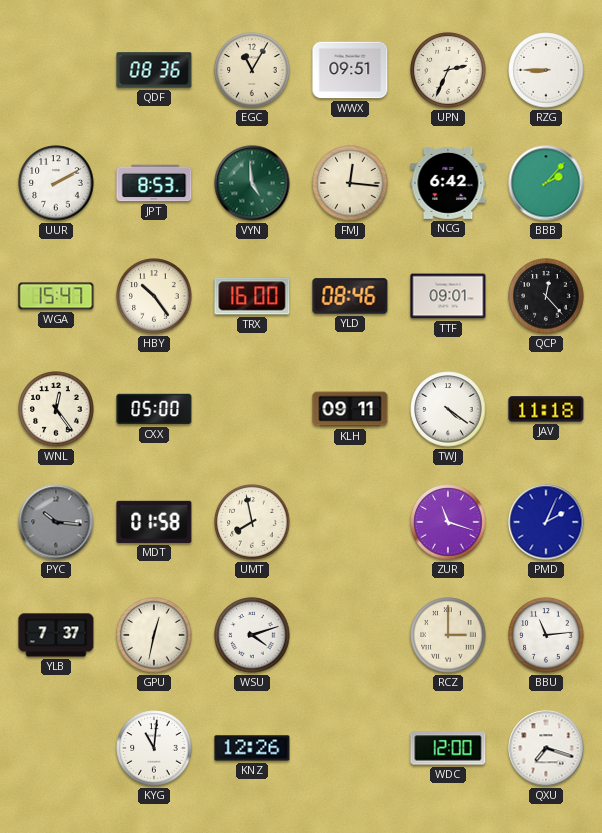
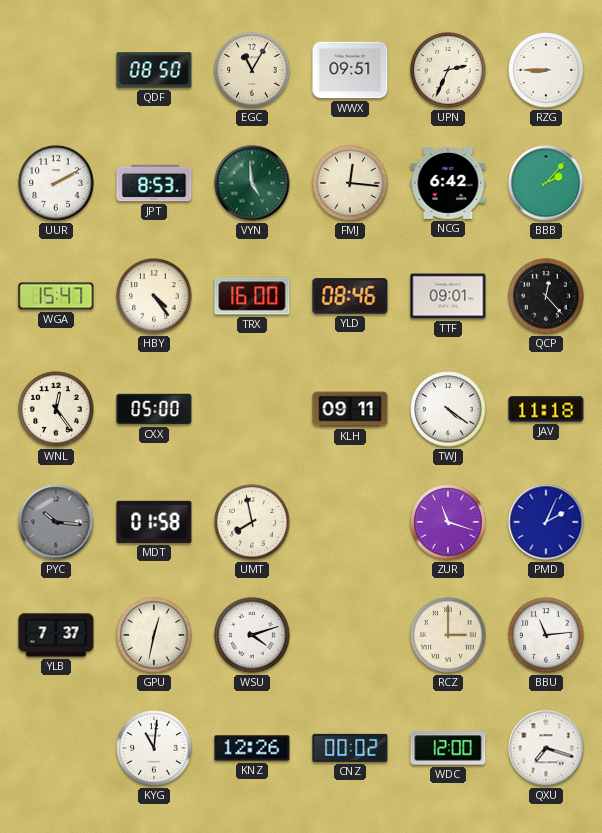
QDF: 08:36 -> 08:50 (154, 70)
HBY: 10:24 -> 4:24 (154, 296)
CNZ: none -> 00:02 (350, 748)
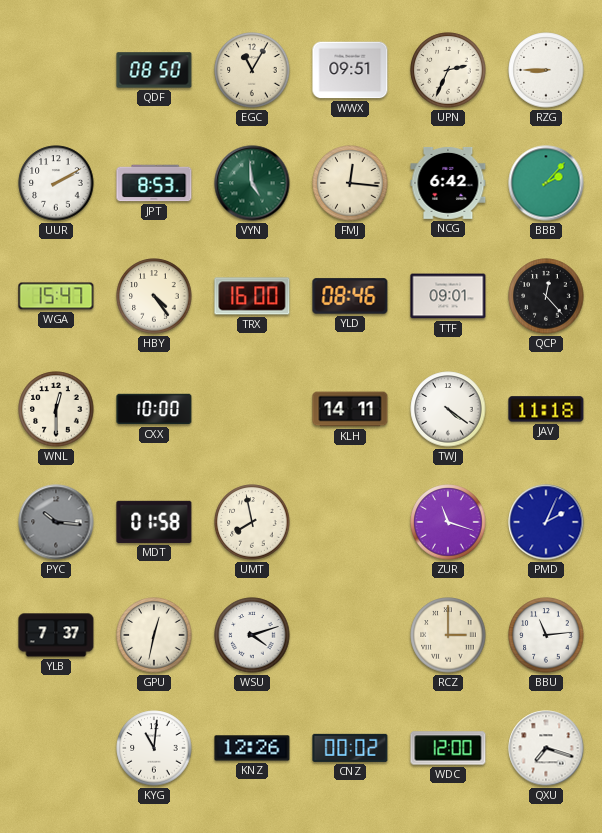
WNL: 12:24 -> 12:30 (56, 409)
CXX: 05:00 -> 10:00 (154, 409)
KLH: 09:11 -> 14:11 (350, 409)
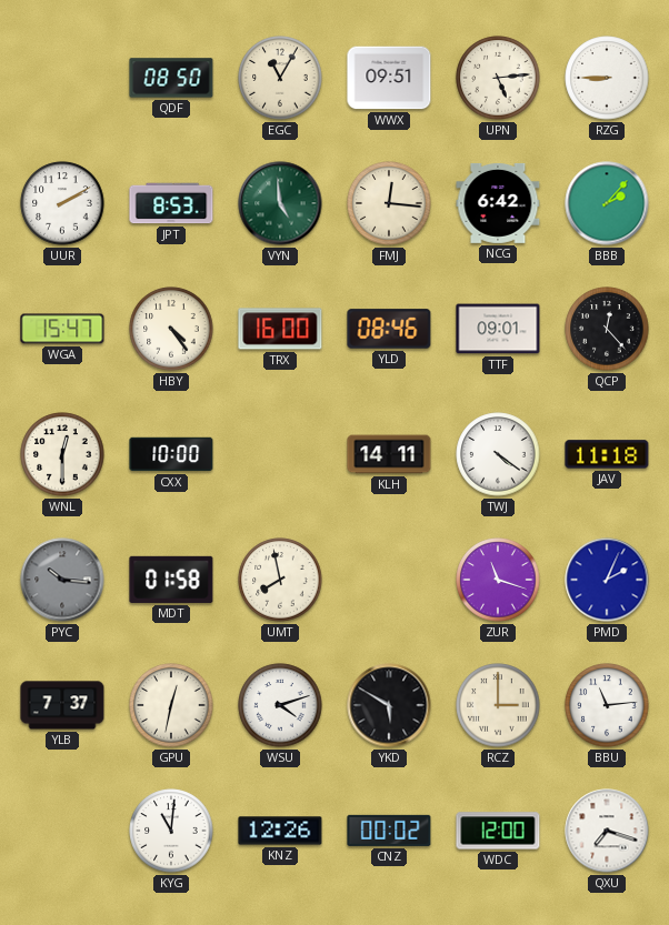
UPN: 2:34 -> 5:14 (498, 78)
YKD: none -> 5:50 (389, 705)
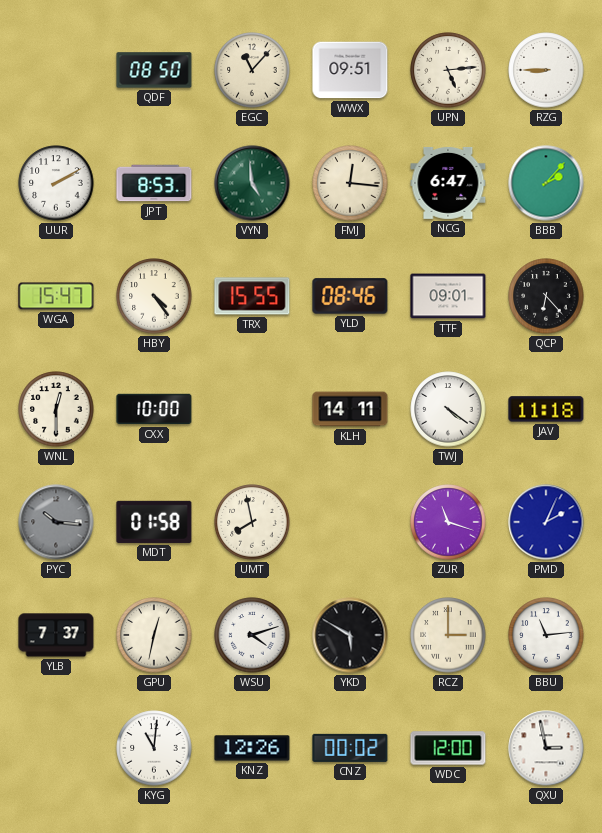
EGC: 11:05 -> 11:07 (252, 70)
NCG: 6:42 -> 6:47 (448, 183)
TRX: 16:00 -> 15:55 (252, 296)
QCP: 12:23 -> 6:23 (546, 296)
QXU: 7:18 -> 2:58 (546, 748)
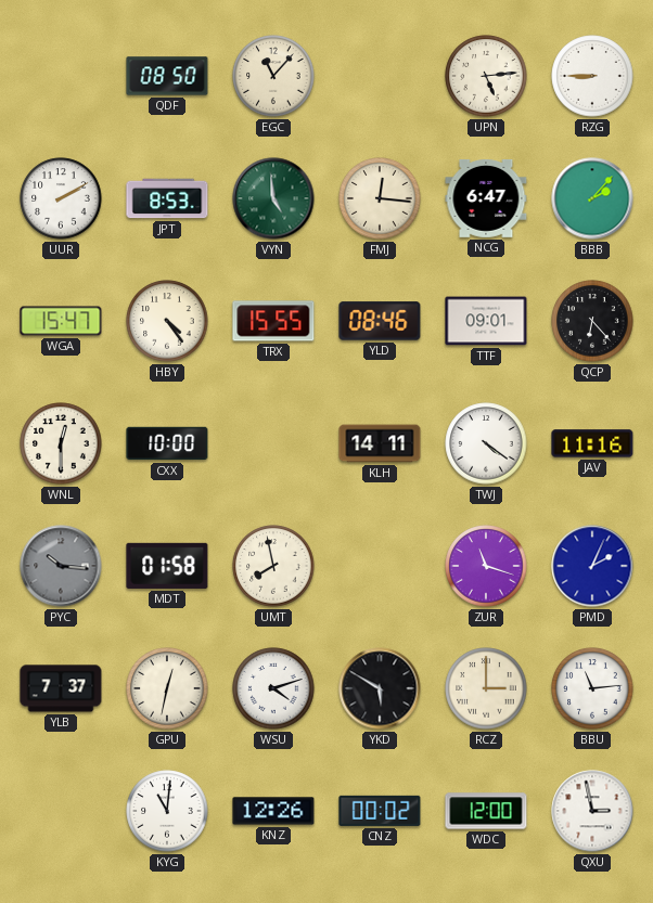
WWX: 09:51 -> none (350, 70)
JAV: 11:18 -> 11:16 (592, 443)
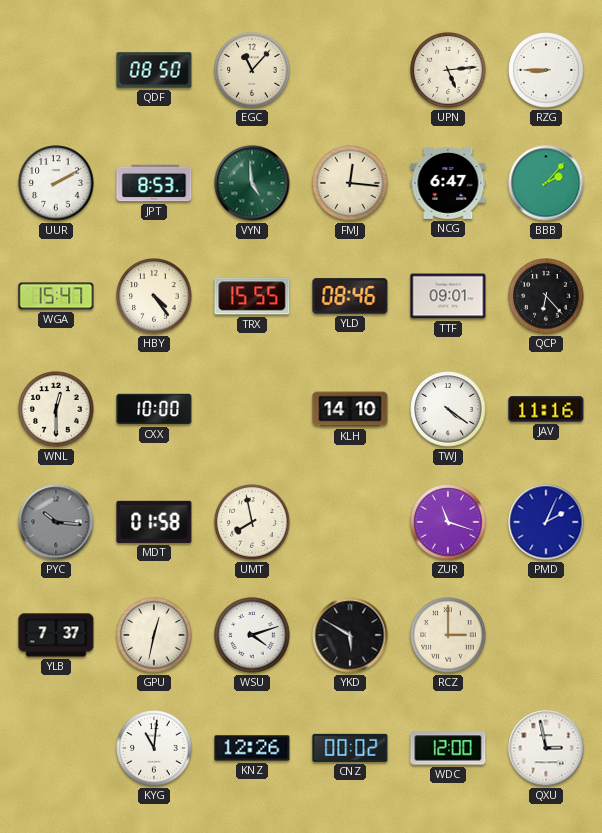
KLH: 14:11 -> 14:10 (350, 409)
BBU: 11:14 -> none (592, 688)
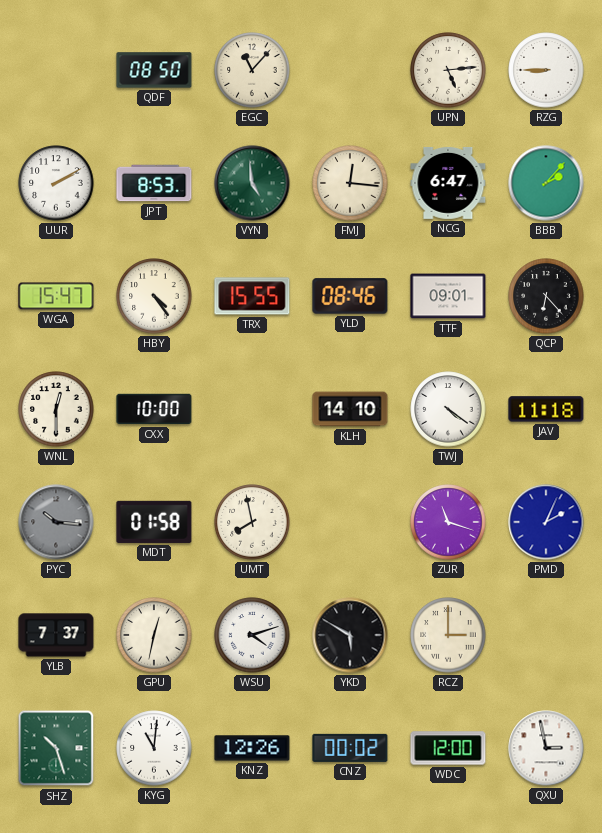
JAV: 11:16 -> 11:18 (546, 409)
SHZ: none -> 10:27 (56, 748)
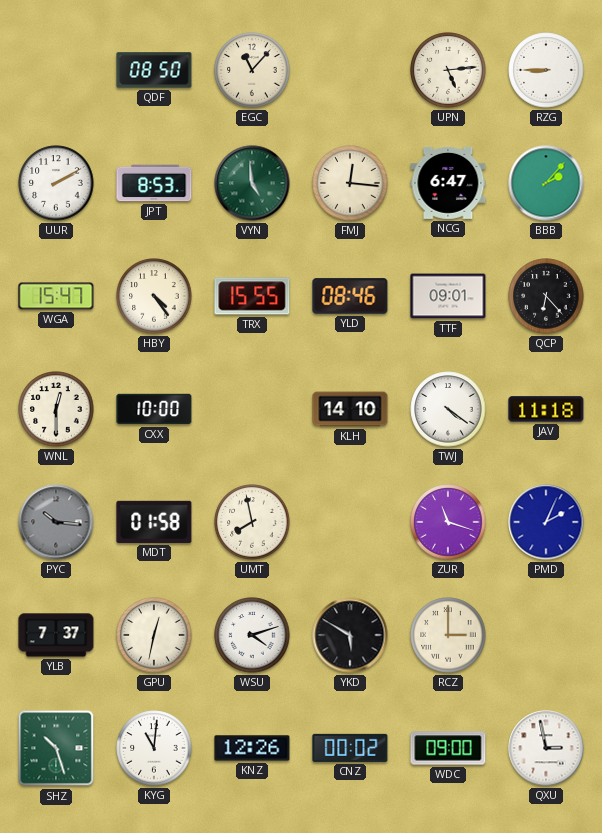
WDC: 12:00 -> 09:00 (448, 748)
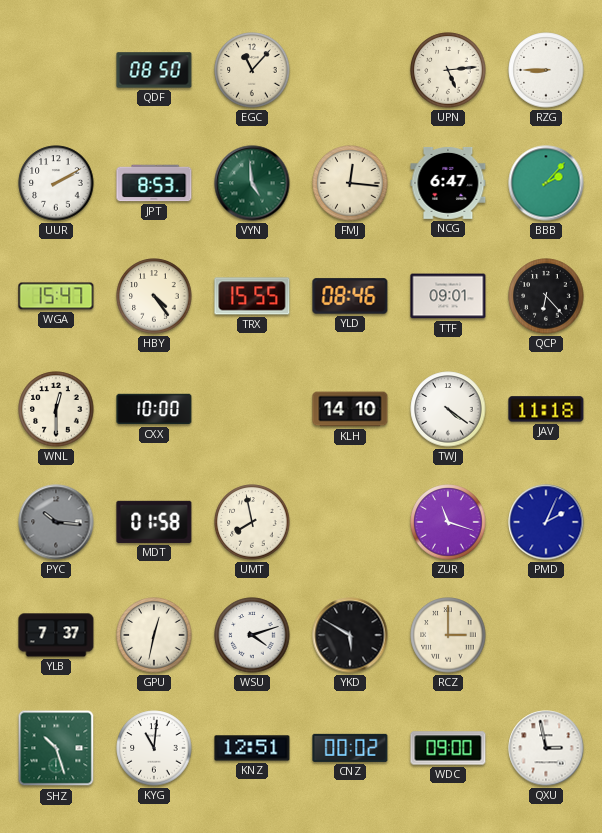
KNZ: 12:26 -> 12:51 (252, 748)
